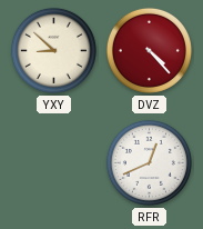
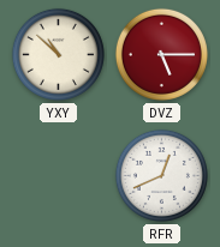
YXY: 8:52 -> 10:52 (58, 54)
DVZ: 4:23 -> 5:15 (161, 54)
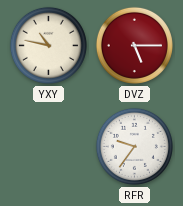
YXY: 10:52 -> 10:47 (48, 45)
RFR: 12:41 -> 9:36 (134, 146)
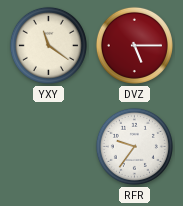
YXY: 10:47 -> 11:21 (48, 45)
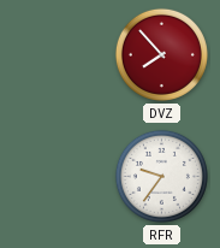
YXY: 11:21 -> none (48, 45)
DVZ: 5:15 -> 7:53 (161, 54)
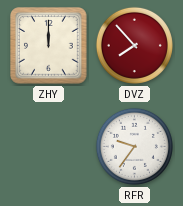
ZHY: none -> 12:00 (49, 46)
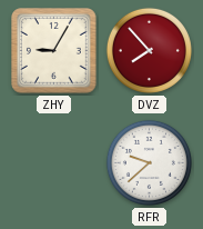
ZHY: 12:00 -> 9:05 (54, 51)
RFR: 9:36 -> 9:38 (149, 162)
